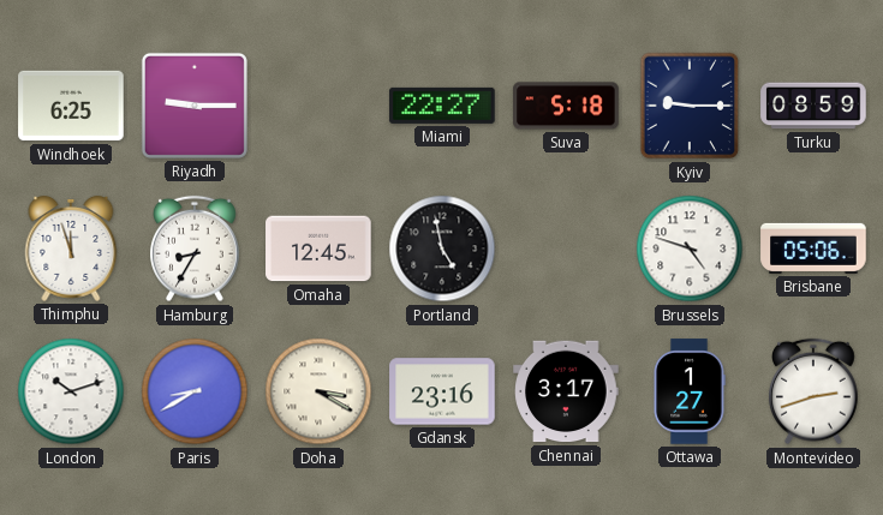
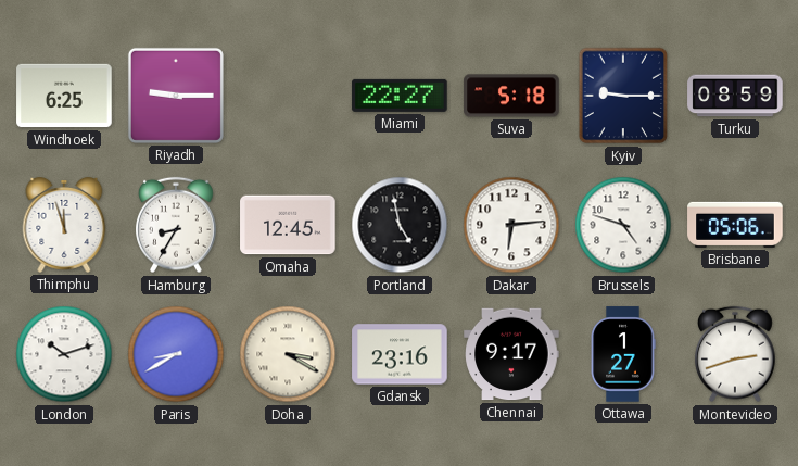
Dakar: none -> 6:14 (511, 225)
Chennai: 3:17 -> 9:17 (511, 354)
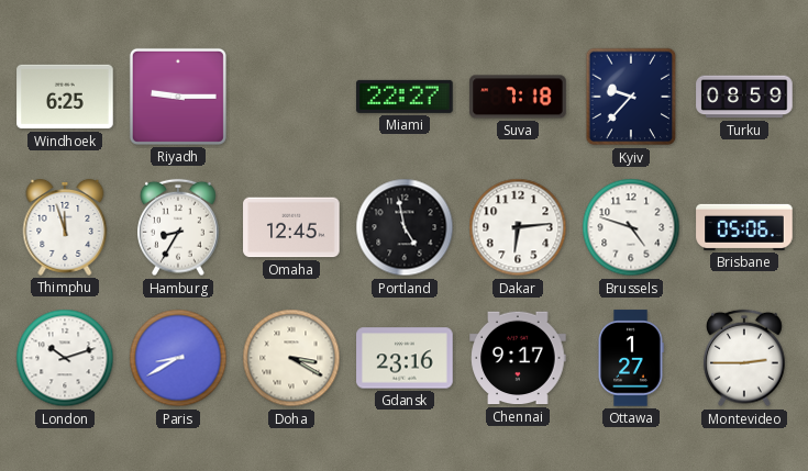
Suva: 5:18 -> 7:18 (518, 97)
Kyiv: 9:15 -> 9:37 (631, 97)
Montevideo: 2:42 -> 2:45 (745, 358)
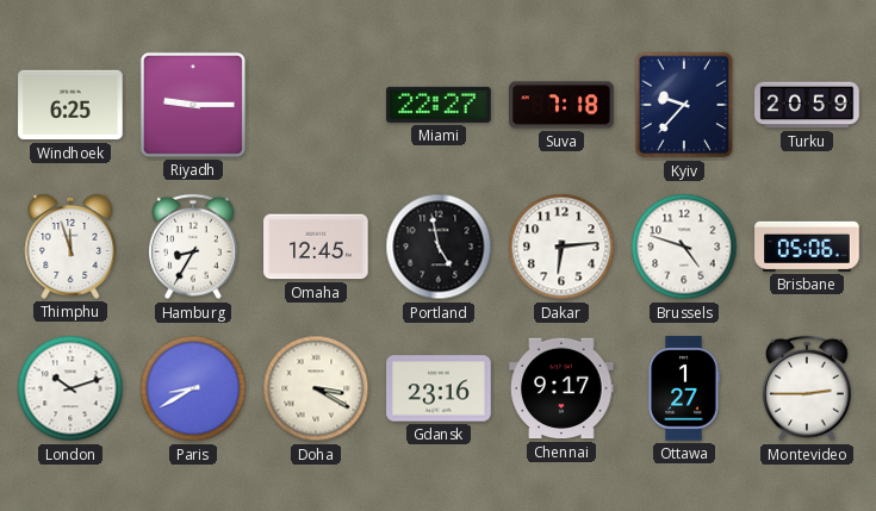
Turku: 08:59 -> 20:59 (807, 105)
